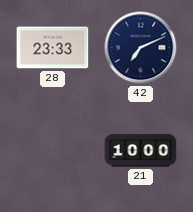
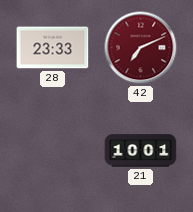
42 dial: navy -> burgundy (141, 48)
21: 10:00 -> 10:01 (141, 151)
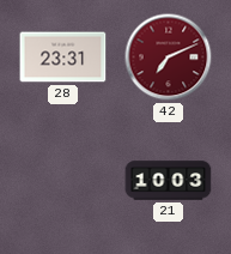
28: 23:33 -> 23:31 (63, 58)
21: 10:01 -> 10:03 (169, 181)
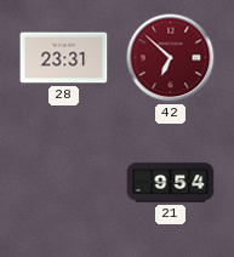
42: 7:11 -> 6:52 (171, 58)
21: 10:03 -> 9:54 (171, 183)
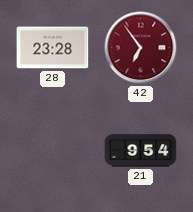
28: 23:31 -> 23:28 (53, 48)
42: 6:52 -> 6:54 (141, 48)
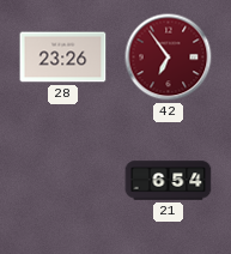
28: 23:28 -> 23:26 (63, 58)
21: 9:54 -> 6:54 (169, 181)
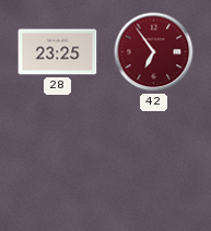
28: 23:26 -> 23:25 (58, 52)
21: 6:54 -> none (169, 181)
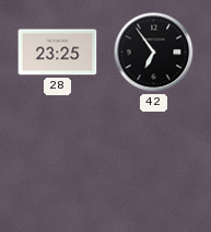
42 dial: burgundy -> black (154, 53)
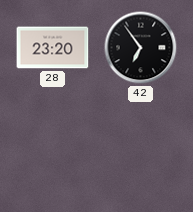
28: 23:25 -> 23:20 (53, 48)
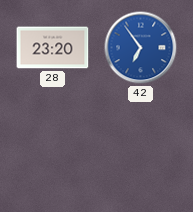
42 dial: black -> blue (141, 48)
